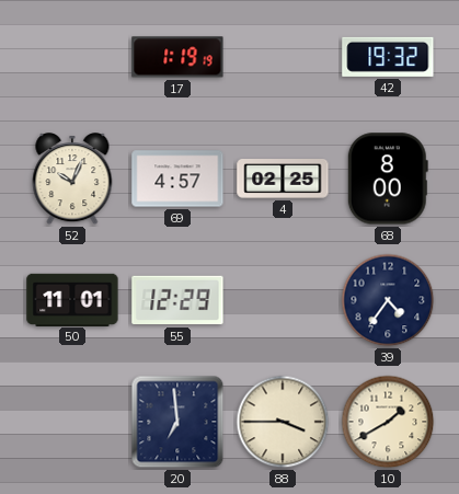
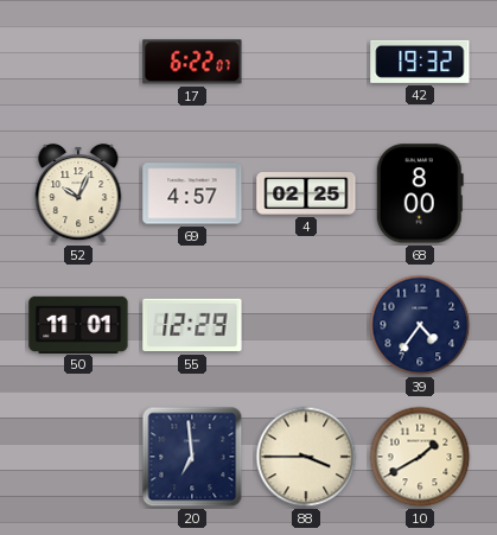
17: 1:19 -> 6:22 (192, 62)
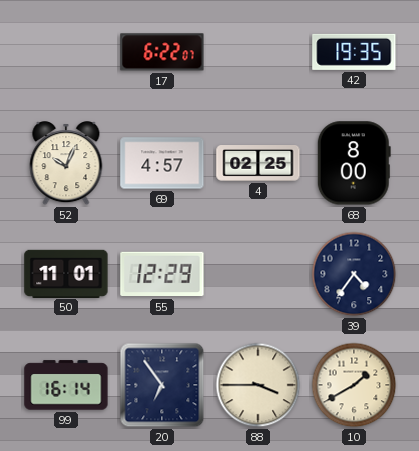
42: 19:32 -> 19:35 (354, 52)
99: none -> 16:14 (66, 385)
20: 6:59 -> 6:54 (162, 385)
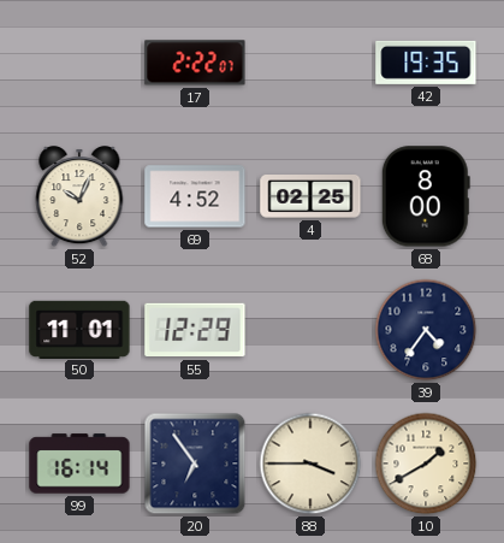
17: 6:22 -> 2:22 (195, 63)
69: 4:57 -> 4:52 (195, 196)
